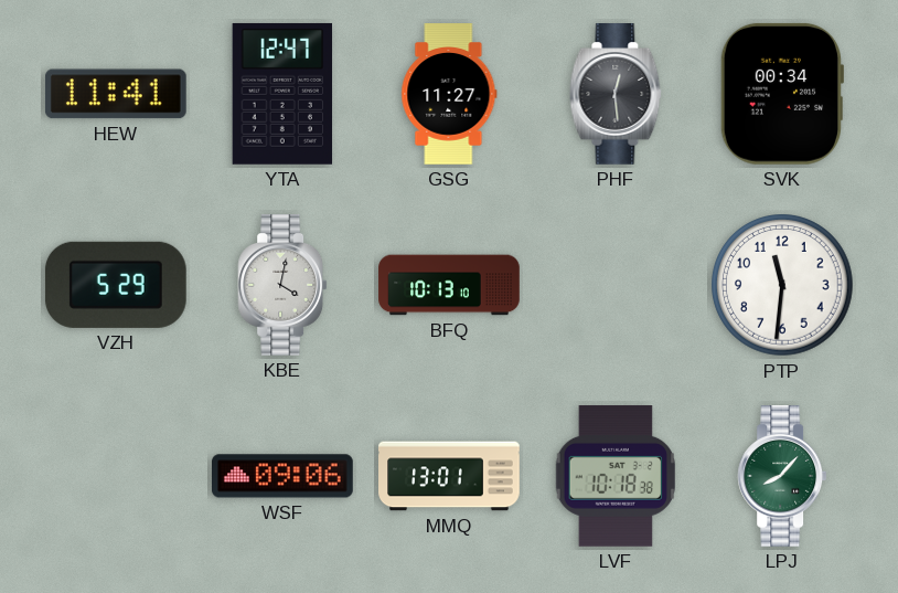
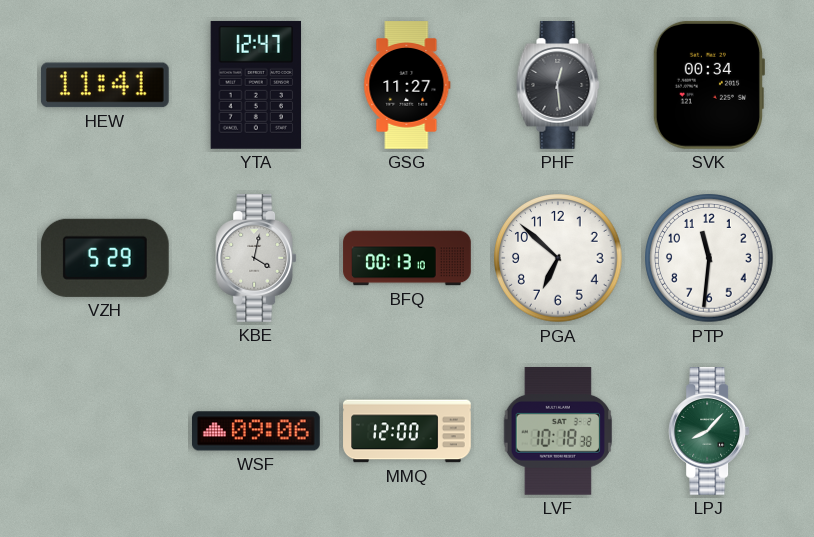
BFQ: 10:13 -> 00:13 (407, 258)
PGA: none -> 6:52 (558, 258)
MMQ: 13:01 -> 12:00 (407, 431)
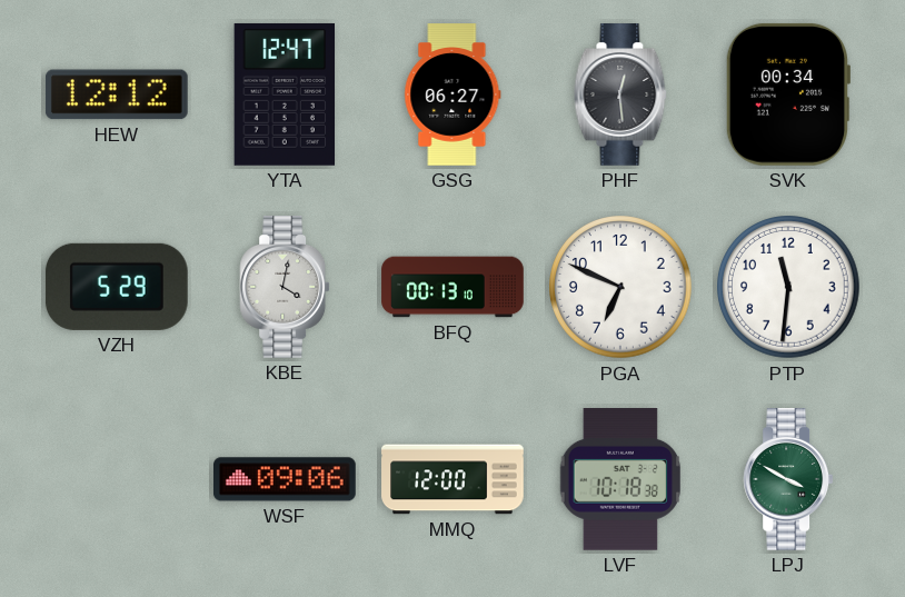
HEW: 11:41 -> 12:12 (117, 94)
GSG: 11:27 -> 06:27 (452, 94)
PGA: 6:52 -> 6:49 (620, 287)
LPJ: 8:07 -> 3:50 (788, 480)
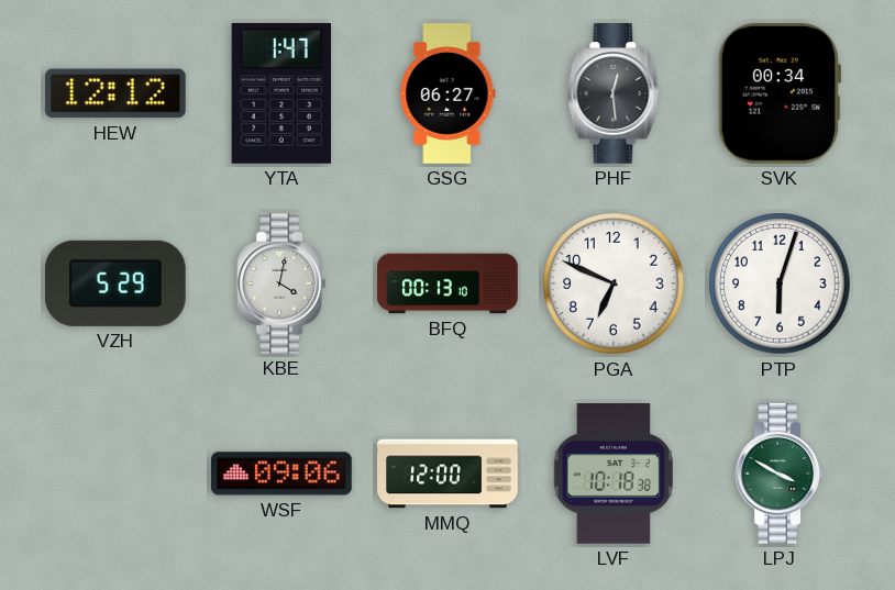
YTA: 12:47 -> 1:47 (281, 93)
PTP: 11:31 -> 6:03 (780, 283)
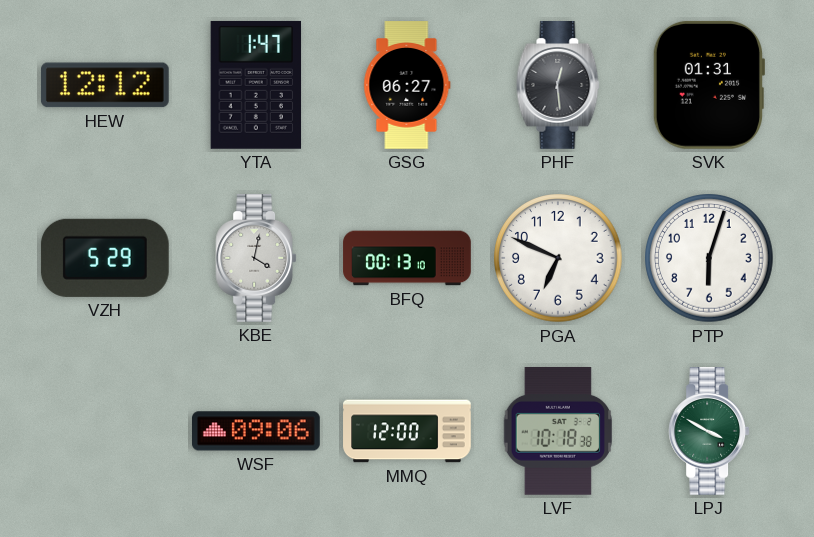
SVK: 00:34 -> 01:31 (708, 85)
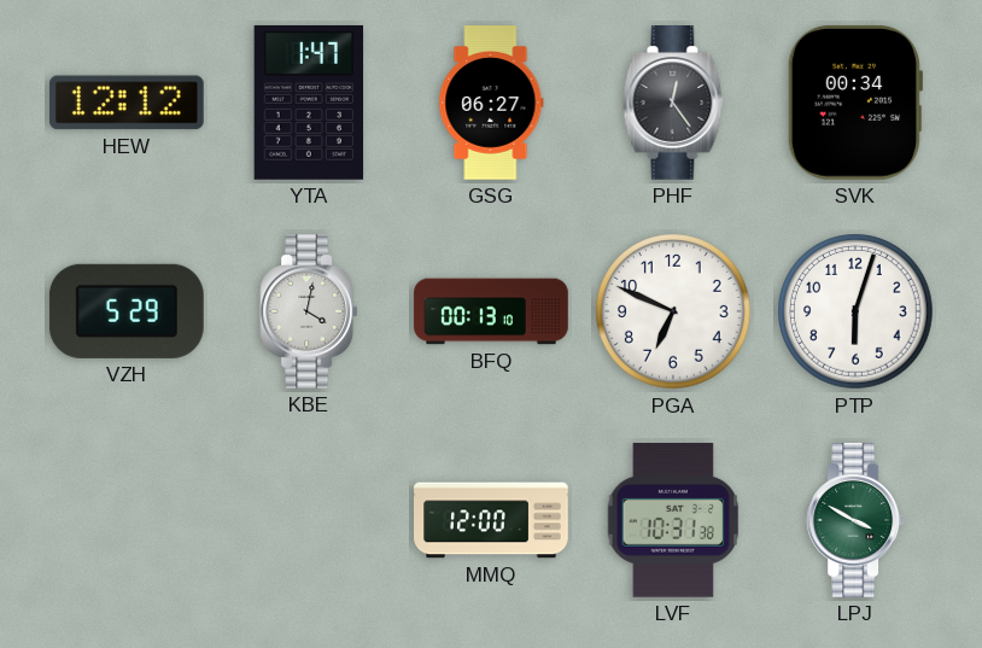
PHF: 12:29 -> 12:24 (673, 104)
SVK: 01:31 -> 00:34 (854, 103)
WSF: 09:06 -> none (257, 431)
LVF: 10:18 -> 10:31 (672, 521)
